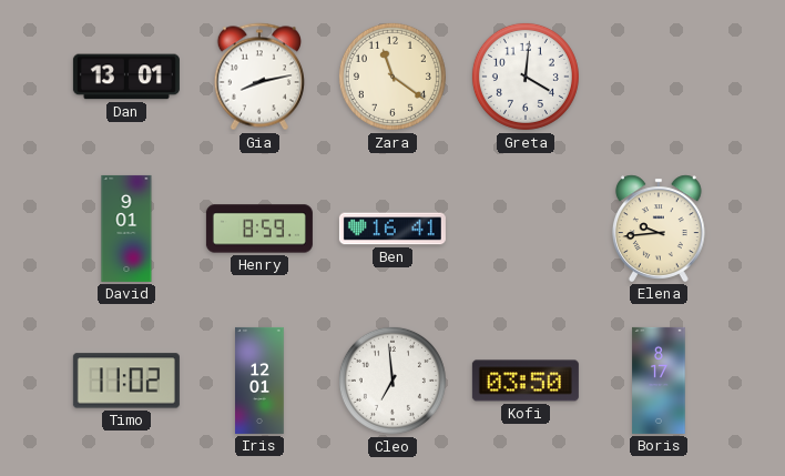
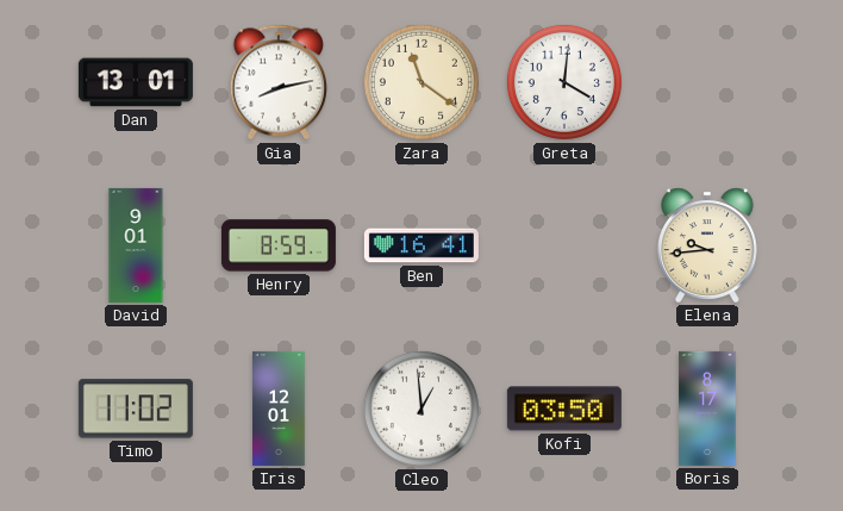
Cleo: 6:59 -> 12:59 (421, 409)
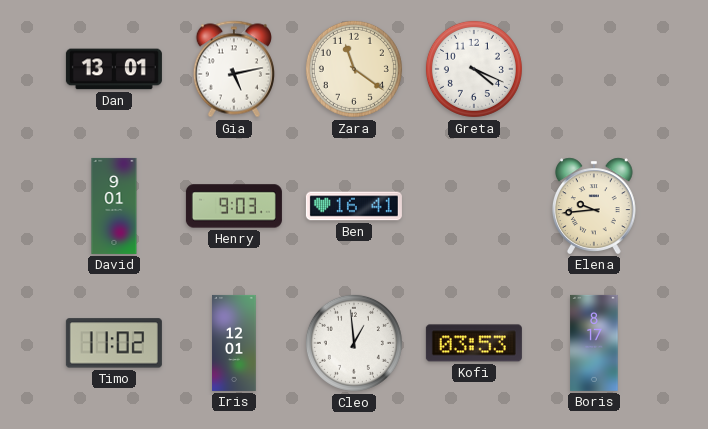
Gia: 8:13 -> 5:13 (234, 69)
Greta: 4:01 -> 4:19 (474, 69)
Henry: 8:59 -> 9:03 (234, 206)
Kofi: 03:50 -> 03:53 (474, 343)
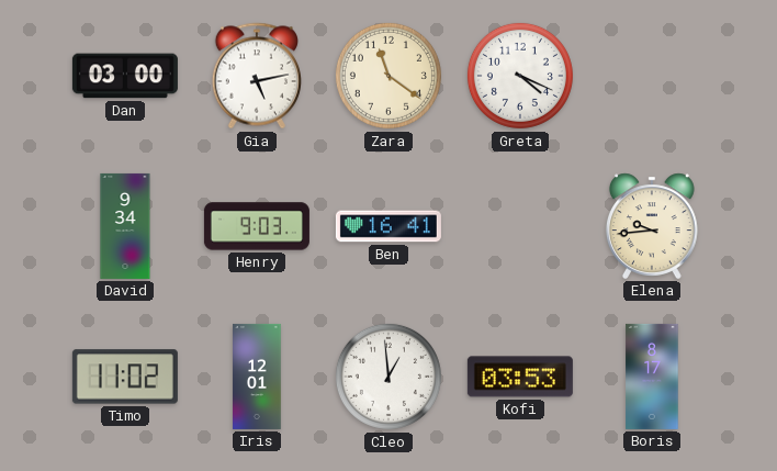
Dan: 13:01 -> 03:00 (125, 76)
David: 9:01 -> 9:34 (125, 226)
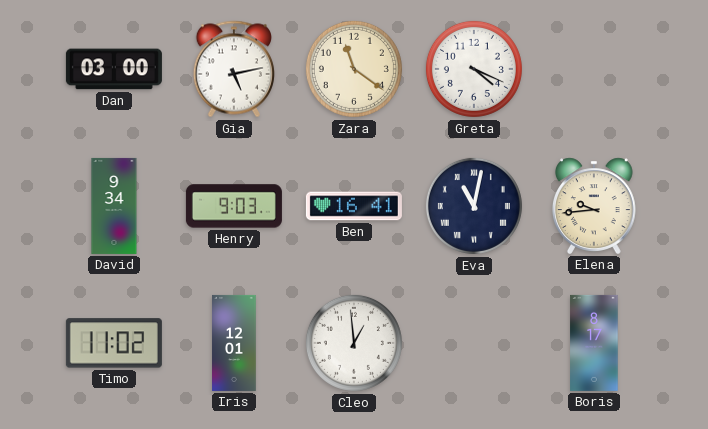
Eva: none -> 11:02 (474, 206)
Kofi: 03:53 -> none (520, 377)
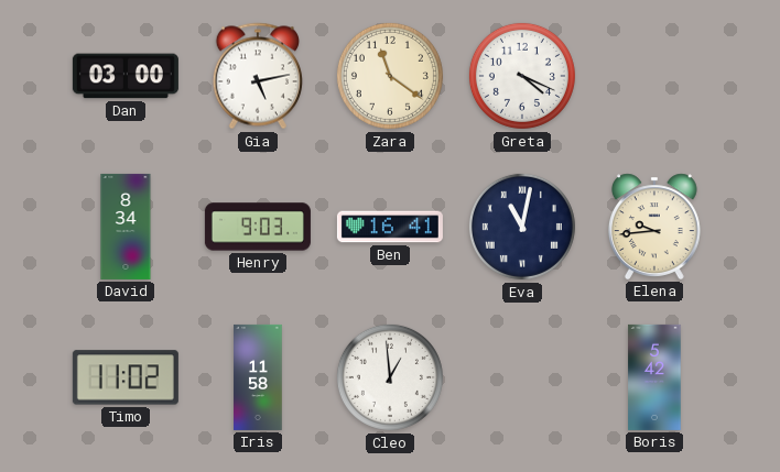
David: 9:34 -> 8:34 (126, 227)
Iris: 12:01 -> 11:58 (258, 377)
Boris: 8:17 -> 5:42 (654, 377)
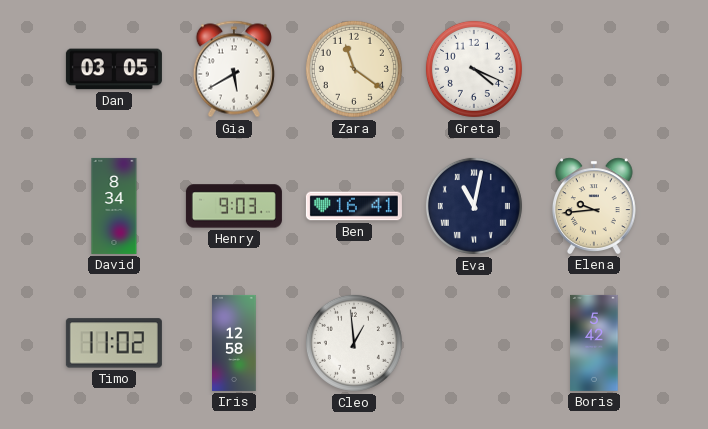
Dan: 03:00 -> 03:05 (114, 69)
Gia: 5:13 -> 5:40 (234, 69)
Iris: 11:58 -> 12:58 (234, 343)
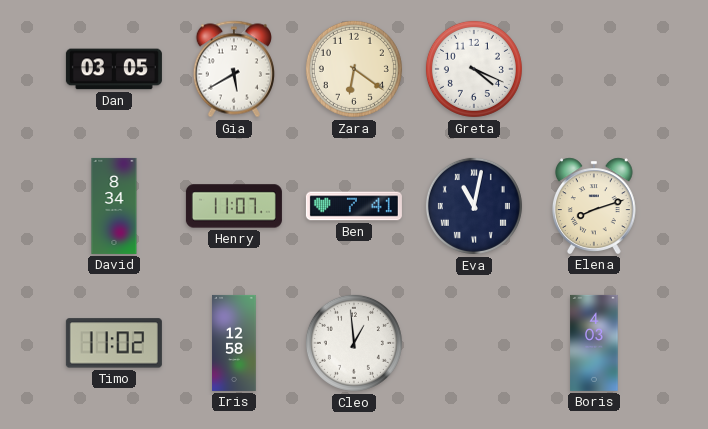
Zara: 11:21 -> 6:21 (354, 69)
Henry: 9:03 -> 11:07 (234, 206)
Ben: 16:41 -> 7:41 (354, 206)
Elena: 9:44 -> 8:12 (594, 206)
Boris: 5:42 -> 4:03 (594, 343)
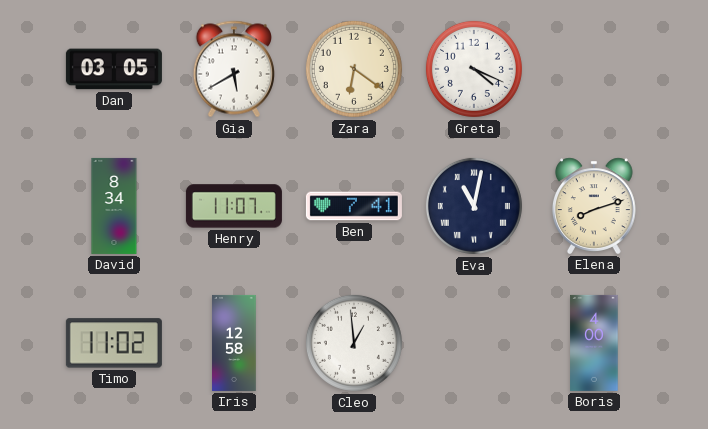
Boris: 4:03 -> 4:00 (594, 343)
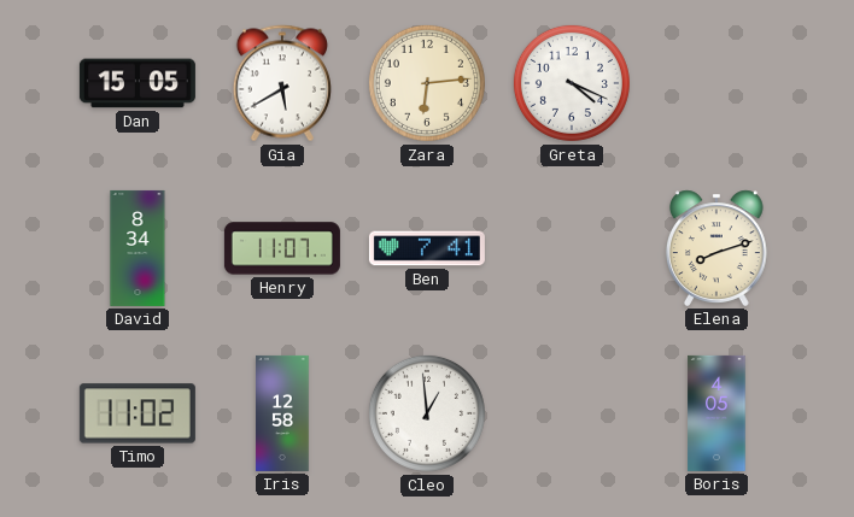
Dan: 03:05 -> 15:05 (138, 83)
Zara: 6:21 -> 6:14 (427, 83)
Eva: 11:02 -> none (474, 206)
Boris: 4:00 -> 4:05 (716, 413)
